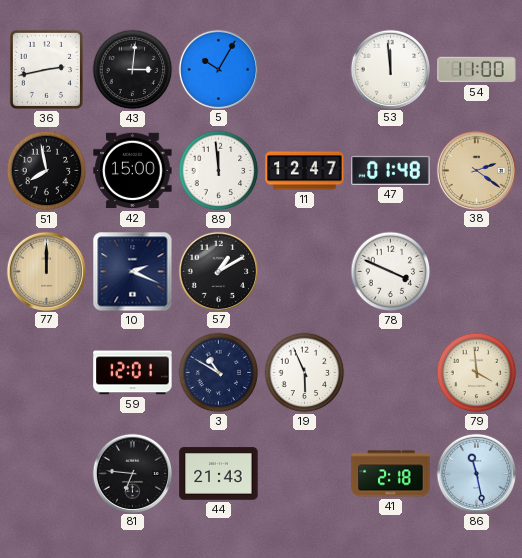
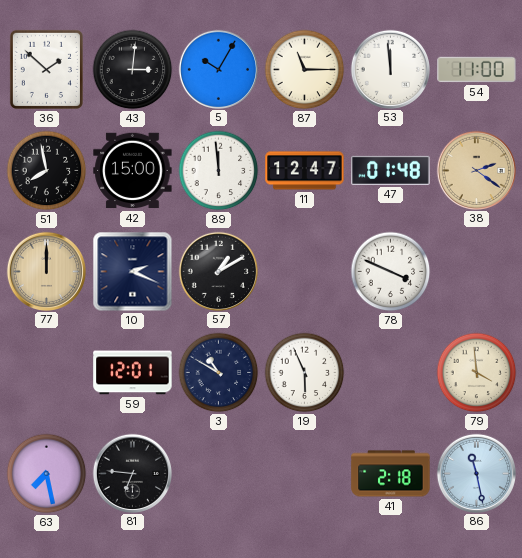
36: 2:43 -> 1:52 (46, 69)
87: none -> 11:15 (305, 70)
63: none -> 7:28 (47, 474)
44: 21:43 -> none (219, 474)
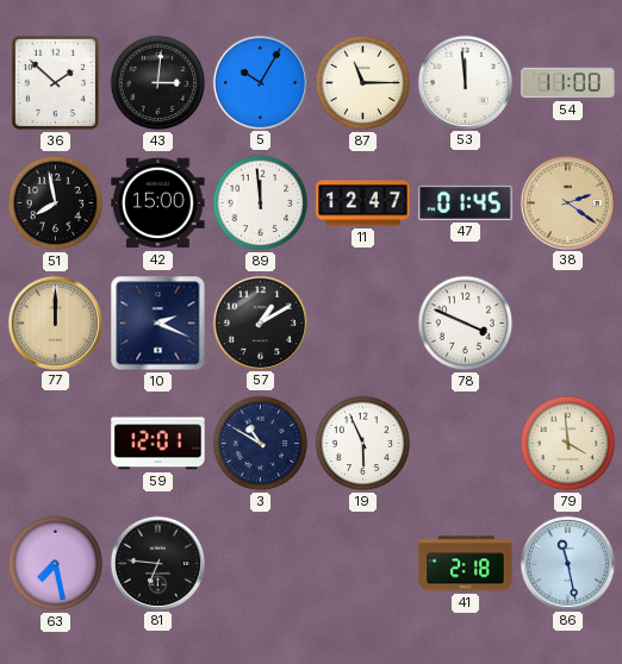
47: 01:48 -> 01:45 (466, 202)
